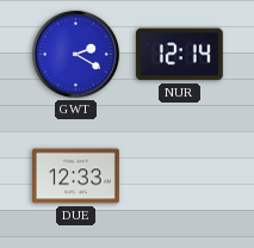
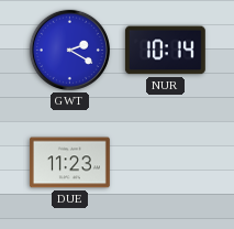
NUR: 12:14 -> 10:14 (165, 51)
DUE: 12:33 -> 11:23 (69, 163)
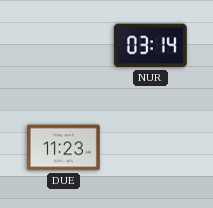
GWT: 2:20 -> none (69, 50)
NUR: 10:14 -> 03:14 (150, 46)
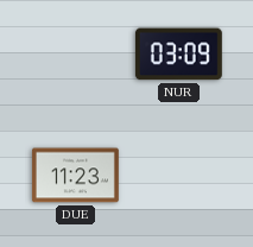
NUR: 03:14 -> 03:09 (178, 55)
